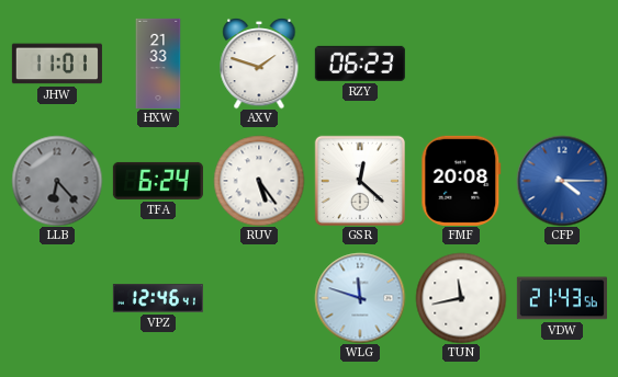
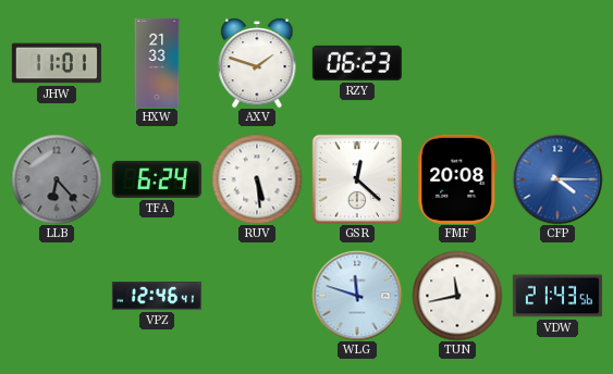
RUV: 5:24 -> 5:29 (257, 179)
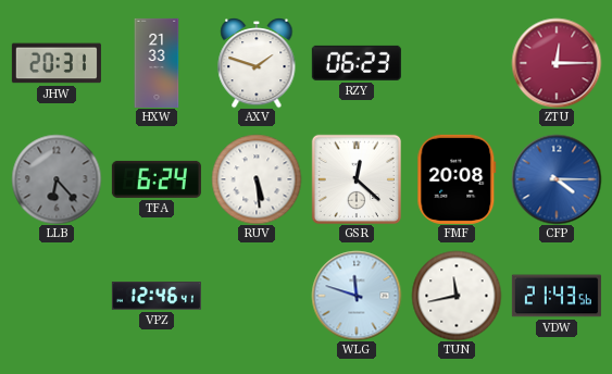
JHW: 11:01 -> 20:31 (57, 63)
ZTU: none -> 12:15 (557, 63)
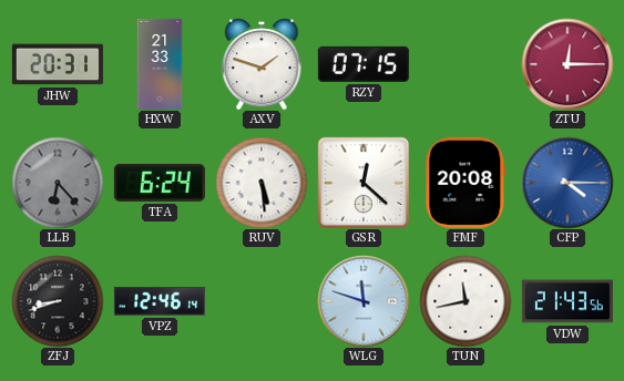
RZY: 06:23 -> 07:15 (364, 64)
ZFJ: none -> 8:42 (58, 301)
VPZ: 12:46:41 -> 12:46:14 (160, 301)
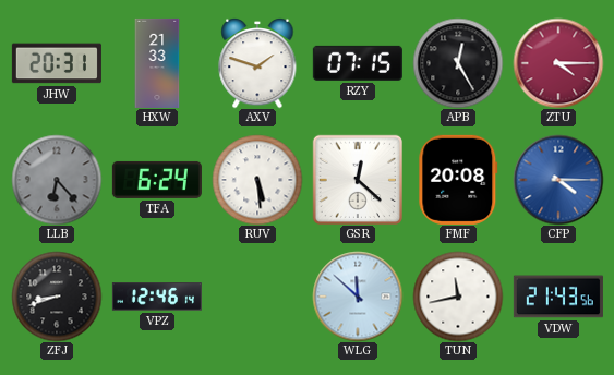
APB: none -> 12:25 (458, 63)
ZTU: 12:15 -> 4:15 (558, 63)
WLG: 11:48 -> 11:52 (358, 297)
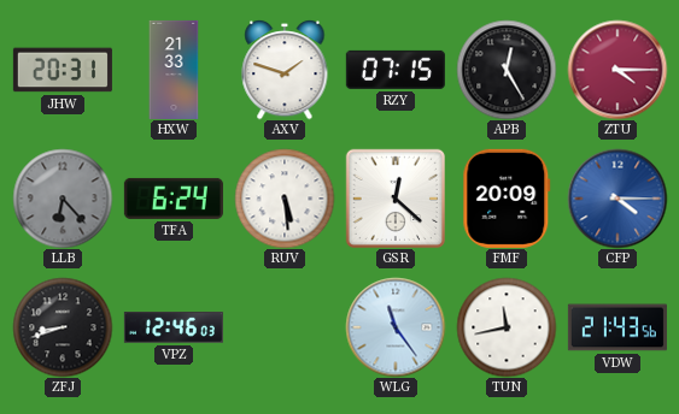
FMF: 20:08 -> 20:09 (507, 199)
VPZ: 12:46:14 -> 12:46:03 (174, 327)
WLG: 11:52 -> 11:24 (396, 327)
